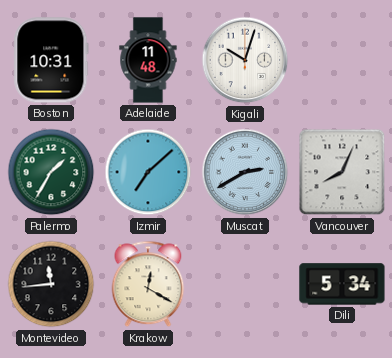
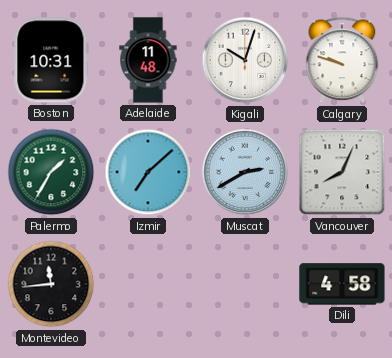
Calgary: none -> 9:48 (342, 60)
Krakow: 12:20 -> none (148, 284)
Dili: 5:34 -> 4:58 (342, 284)
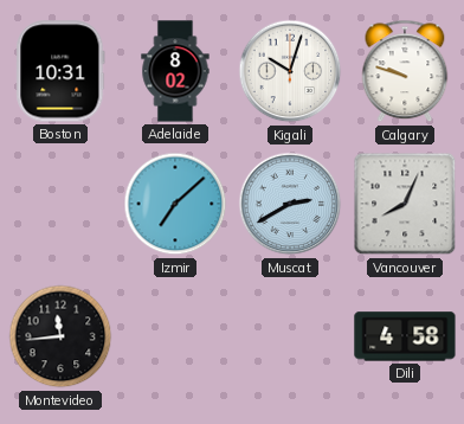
Adelaide: 11:48 -> 8:02 (175, 71)
Palermo: 1:35 -> none (51, 172)
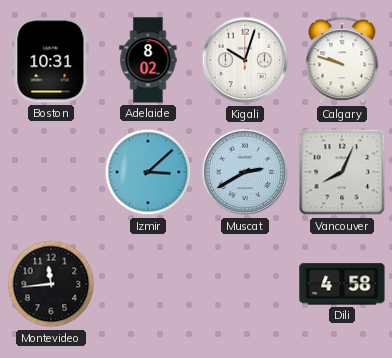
Izmir: 7:08 -> 3:08 (148, 172)
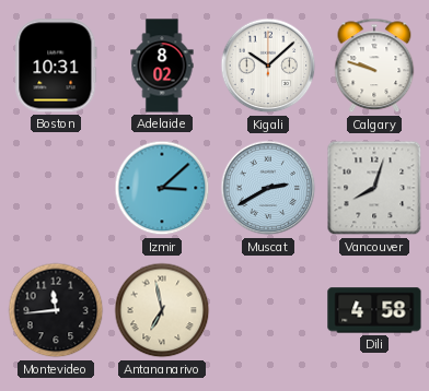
Kigali: 10:03 -> 10:08 (268, 66)
Vancouver: 8:04 -> 8:03 (374, 188)
Antananarivo: none -> 6:58 (162, 310)
